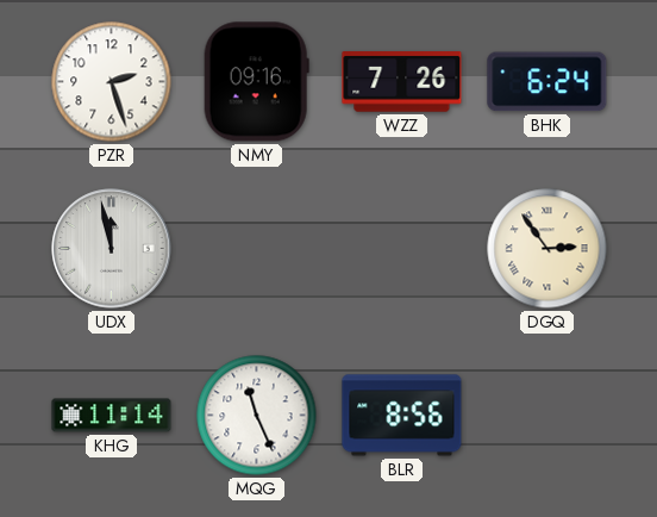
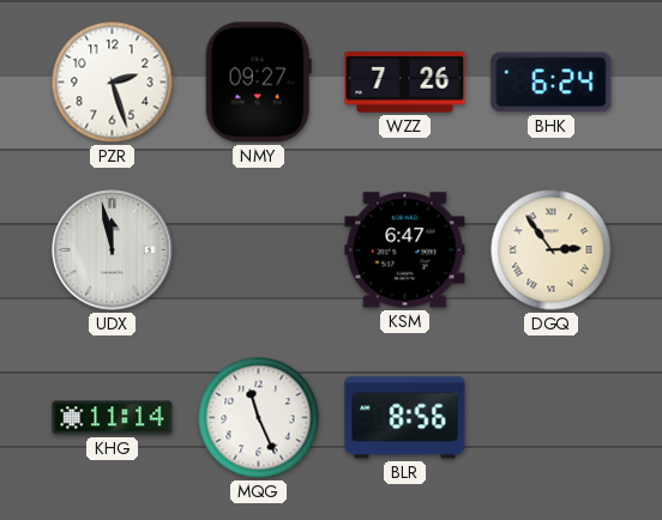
NMY: 09:16 -> 09:27 (258, 83)
KSM: none -> 6:47 (405, 250)
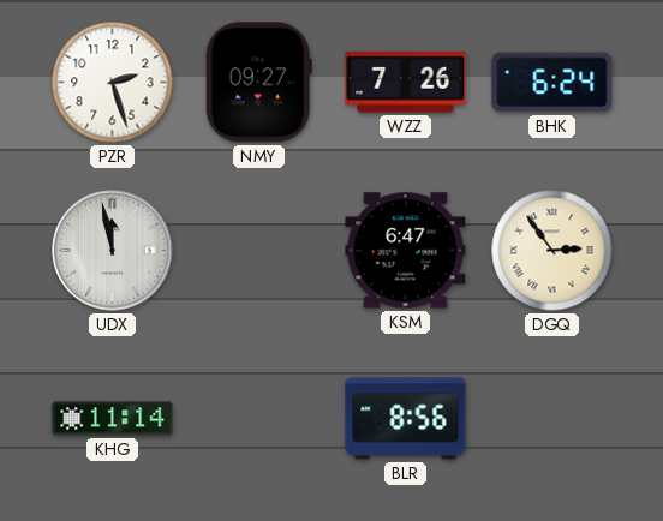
MQG: 11:26 -> none (259, 418)
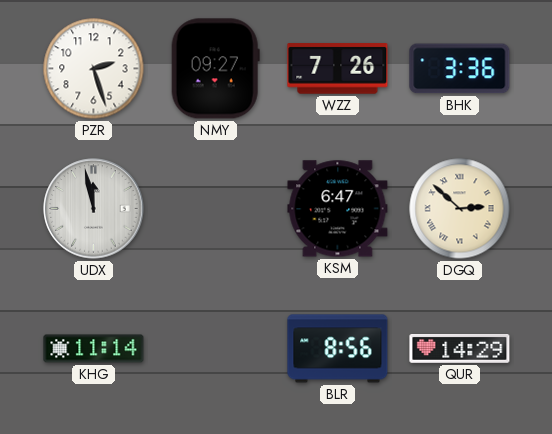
BHK: 6:24 -> 3:36 (460, 69)
DGQ: 2:54 -> 2:52 (460, 209)
QUR: none -> 14:29 (460, 349)
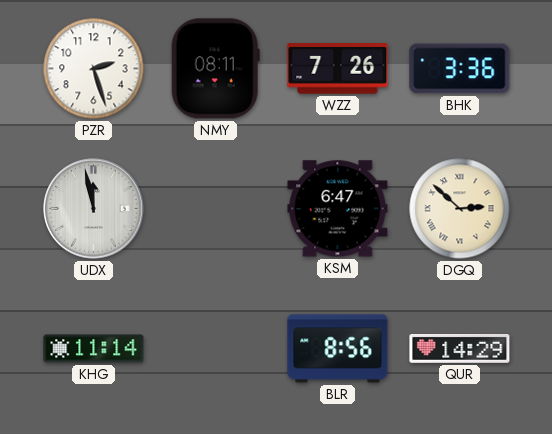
NMY: 09:27 -> 08:11 (215, 69)
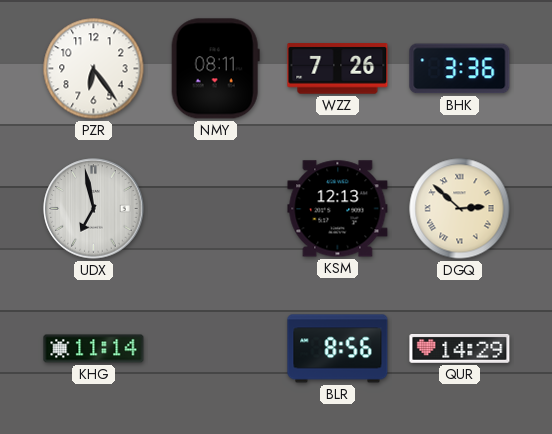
PZR: 2:27 -> 6:24 (94, 69)
UDX: 11:58 -> 6:58 (94, 209)
KSM: 6:47 -> 12:13 (338, 209)
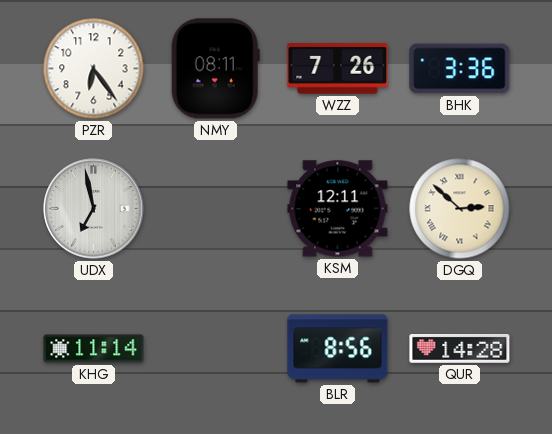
KSM: 12:13 -> 12:11 (338, 209)
QUR: 14:29 -> 14:28 (460, 349)
